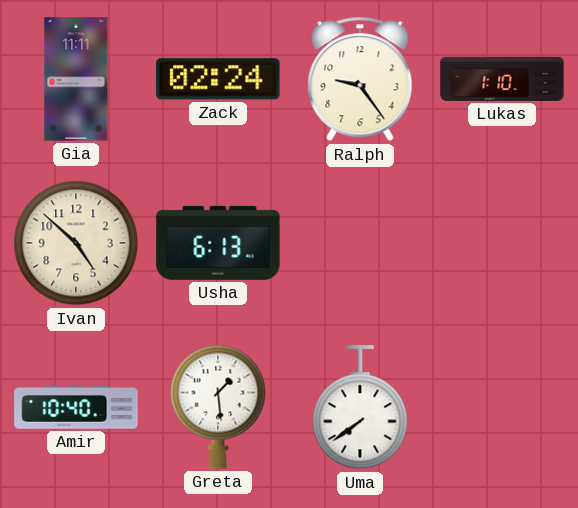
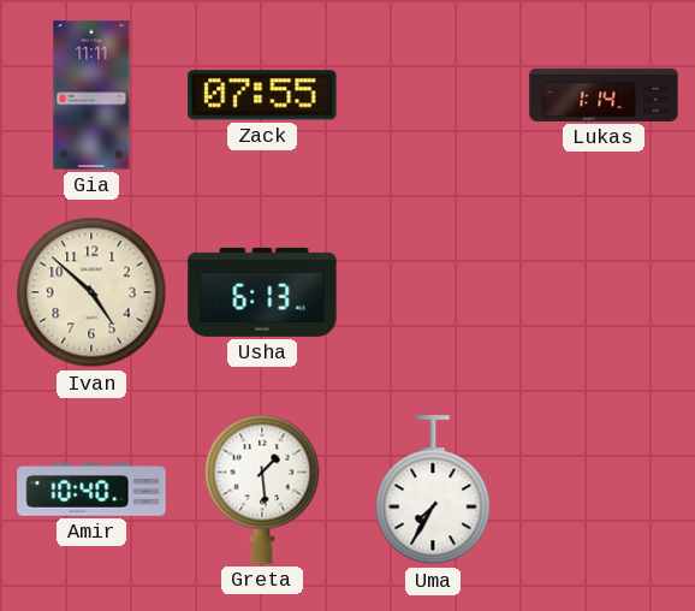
Zack: 02:24 -> 07:55 (262, 95)
Ralph: 9:24 -> none (360, 79)
Lukas: 1:10 -> 1:14 (604, 95)
Uma: 7:39 -> 7:35 (433, 491)
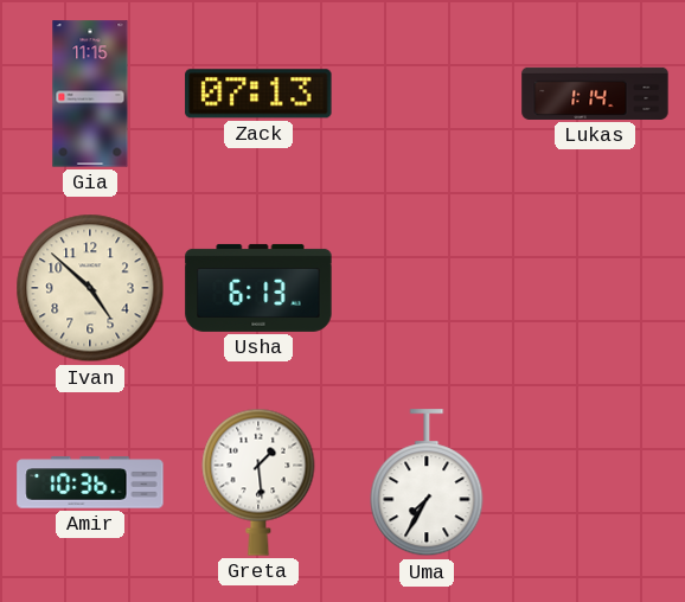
Gia: 11:11 -> 11:15 (90, 94)
Zack: 07:55 -> 07:13 (258, 94)
Amir: 10:40 -> 10:36 (90, 482)
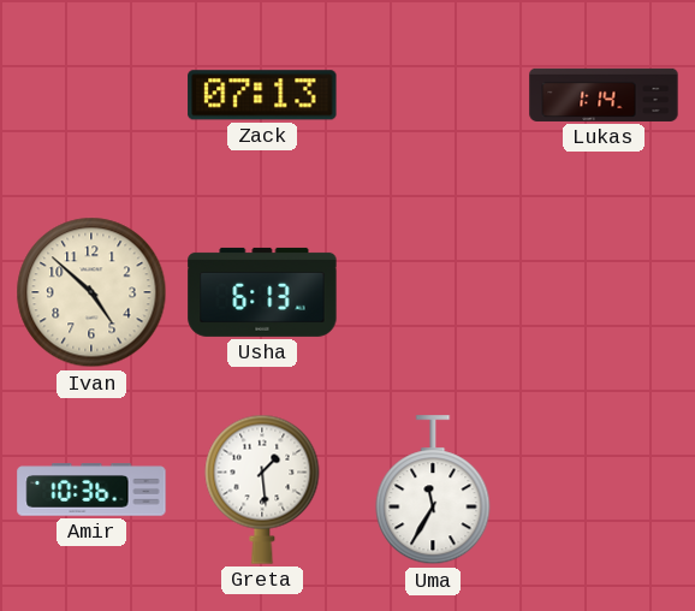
Gia: 11:15 -> none (90, 94)
Uma: 7:35 -> 11:35 (433, 491)
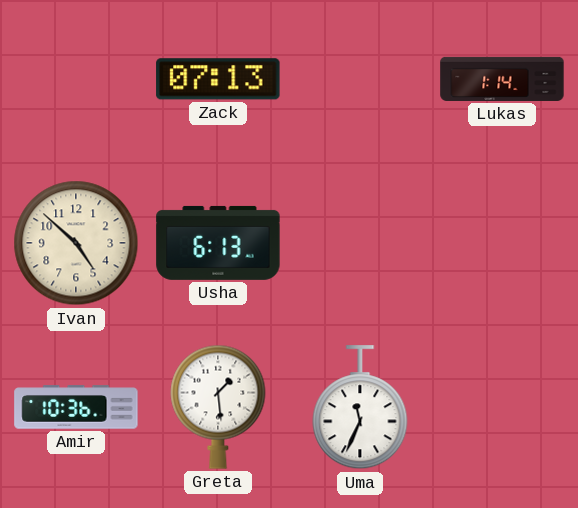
Uma: 11:35 -> 11:34 (360, 408)
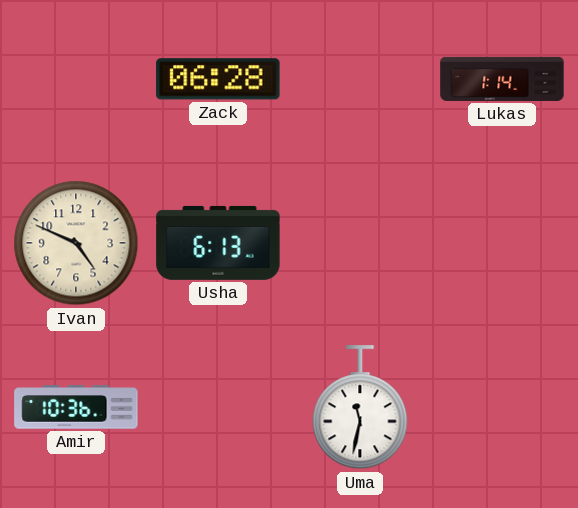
Zack: 07:13 -> 06:28 (218, 79)
Ivan: 4:52 -> 4:49 (76, 243)
Greta: 1:29 -> none (218, 407)
Uma: 11:34 -> 11:32 (360, 408)
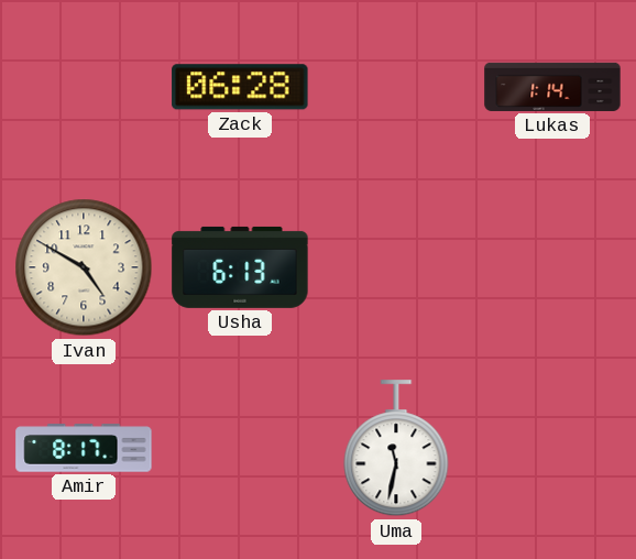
Ivan: 4:49 -> 4:50 (84, 267)
Amir: 10:36 -> 8:17 (84, 448)
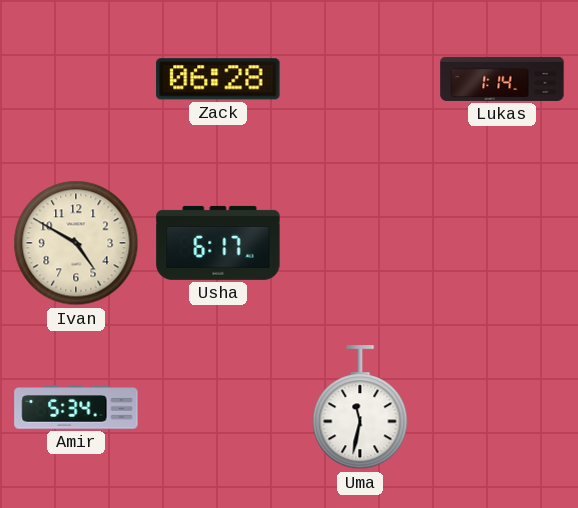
Usha: 6:13 -> 6:17 (218, 243)
Amir: 8:17 -> 5:34 (76, 407)
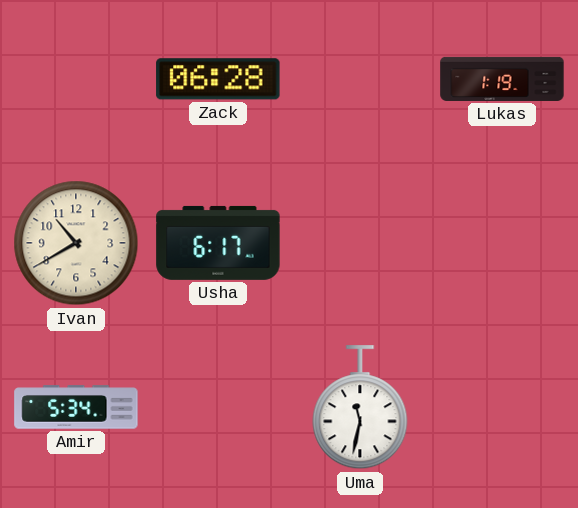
Lukas: 1:14 -> 1:19 (502, 79)
Ivan: 4:50 -> 10:40 (76, 243)
